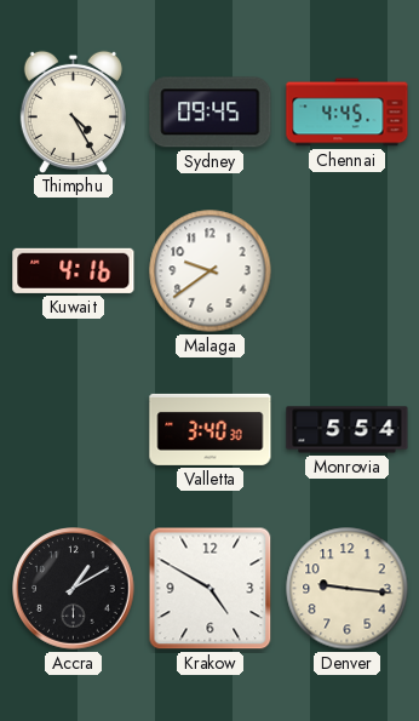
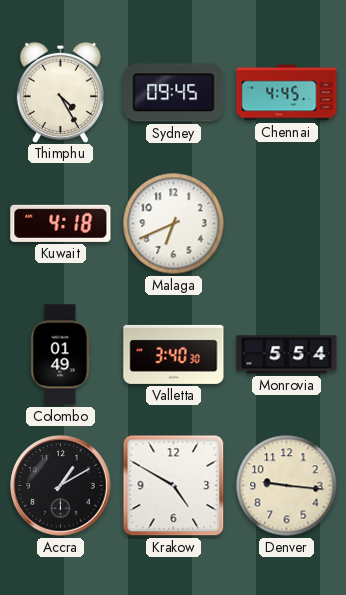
Kuwait: 4:16 -> 4:18 (61, 223)
Malaga: 9:39 -> 6:41 (174, 224)
Colombo: none -> 01:49 (61, 355)
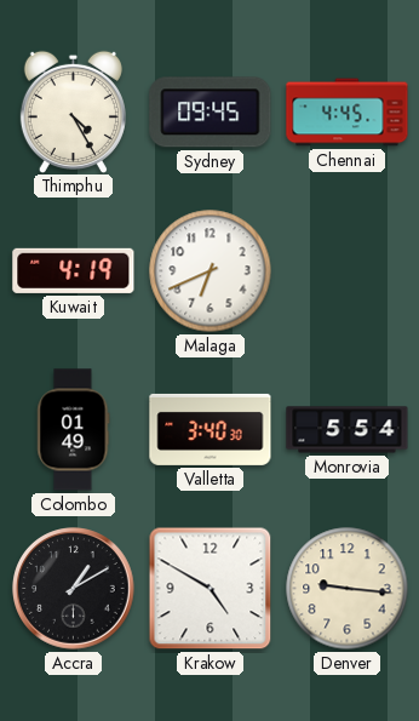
Kuwait: 4:18 -> 4:19 (74, 270)
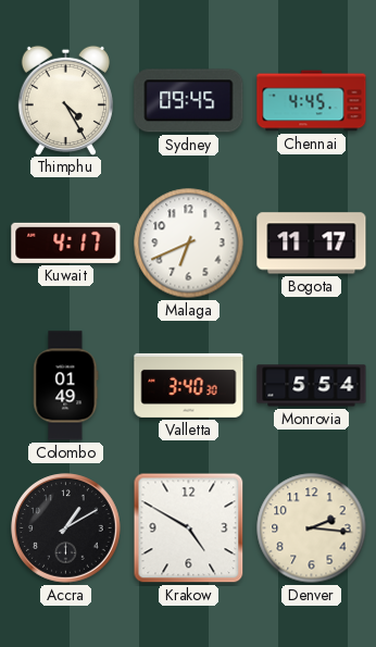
Kuwait: 4:19 -> 4:17 (66, 242)
Bogota: none -> 11:17 (312, 244)
Denver: 9:16 -> 2:16 (312, 528)
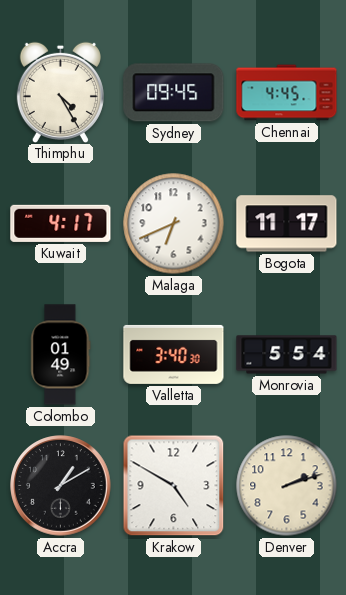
Denver: 2:16 -> 2:12 (287, 486)
